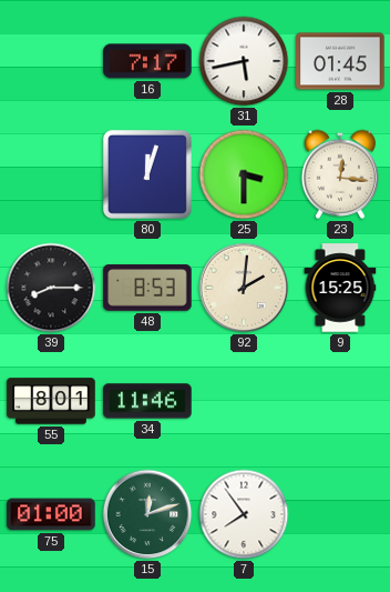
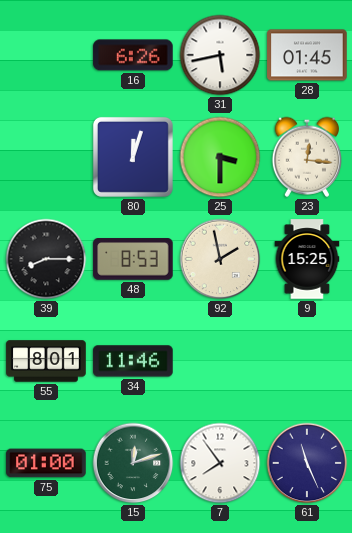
16: 7:17 -> 6:26 (133, 55)
92: 2:01 -> 1:58 (220, 259)
61: none -> 11:26 (307, 463)
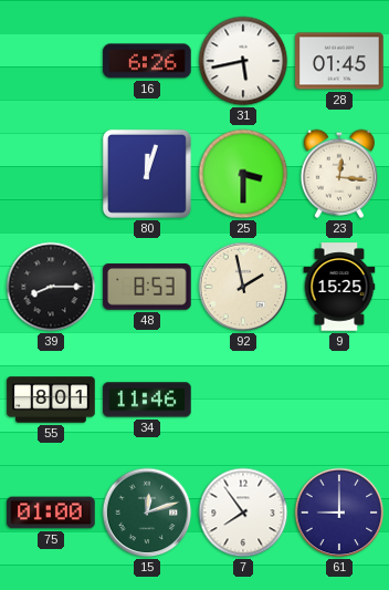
61: 11:26 -> 9:00 (339, 513)
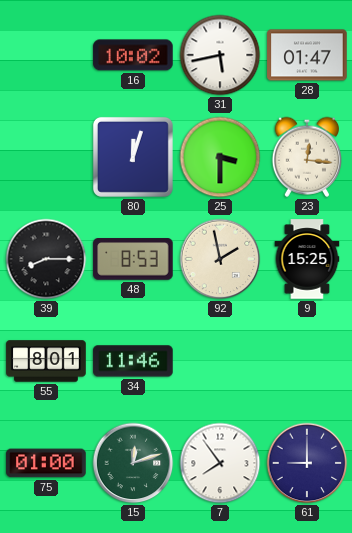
16: 6:26 -> 10:02 (133, 55)
28: 01:45 -> 01:47 (307, 55)
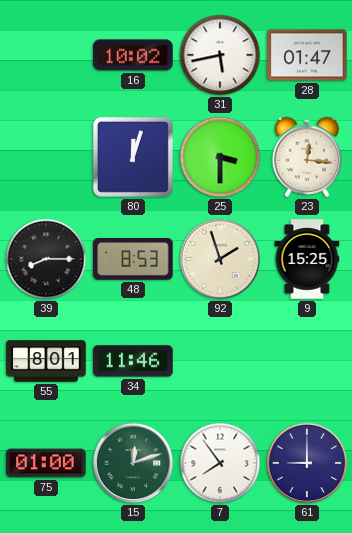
92: 1:58 -> 1:57 (220, 259)
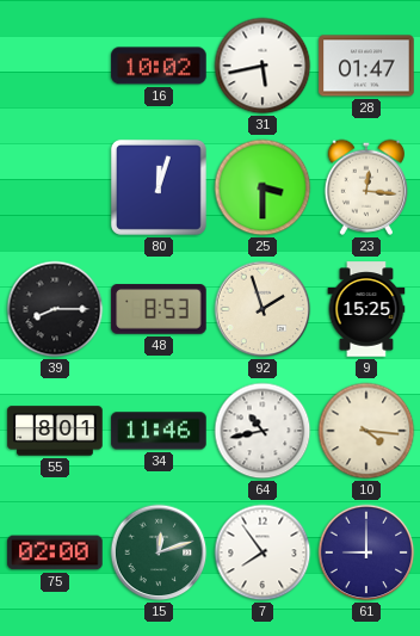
64: none -> 10:43 (262, 431)
10: none -> 4:16 (366, 431)
75: 01:00 -> 02:00 (55, 552)
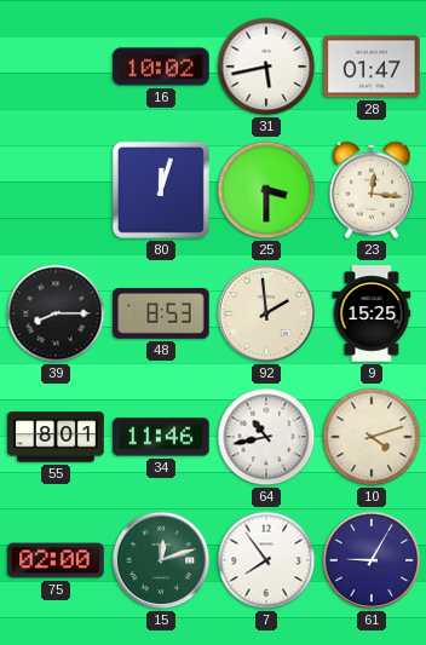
92: 1:57 -> 1:59 (266, 313)
10: 4:16 -> 4:12 (372, 437)
61: 9:00 -> 9:05 (372, 560)
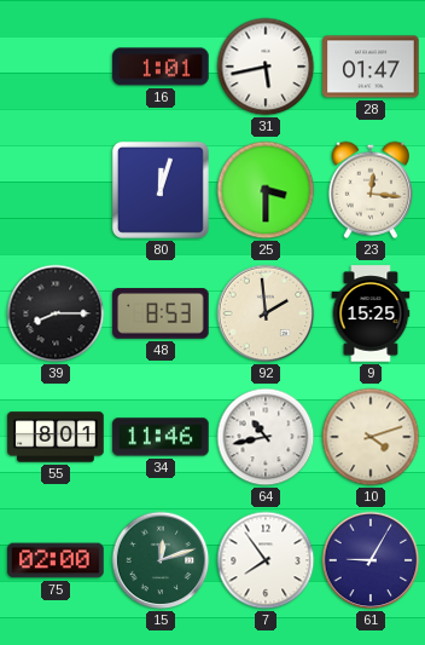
16: 10:02 -> 1:01 (161, 67)
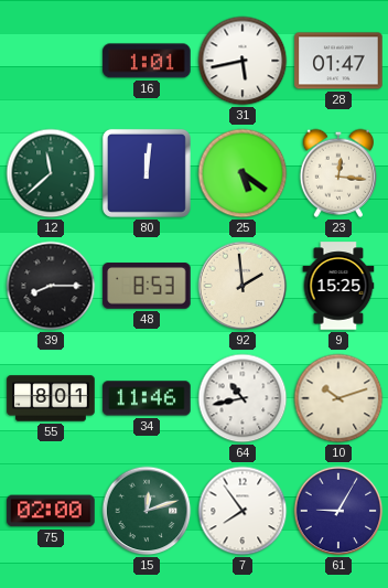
12: none -> 11:38 (51, 173)
80: 12:03 -> 12:01 (147, 173)
25: 3:30 -> 5:21 (242, 173)
10: 4:12 -> 10:12 (338, 398)
